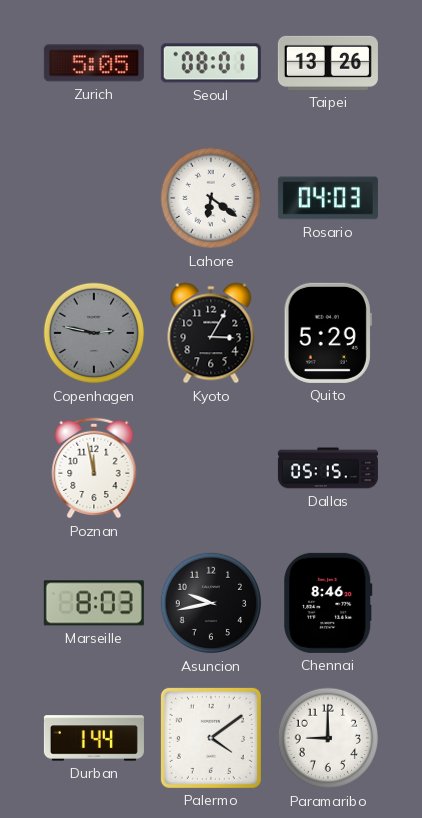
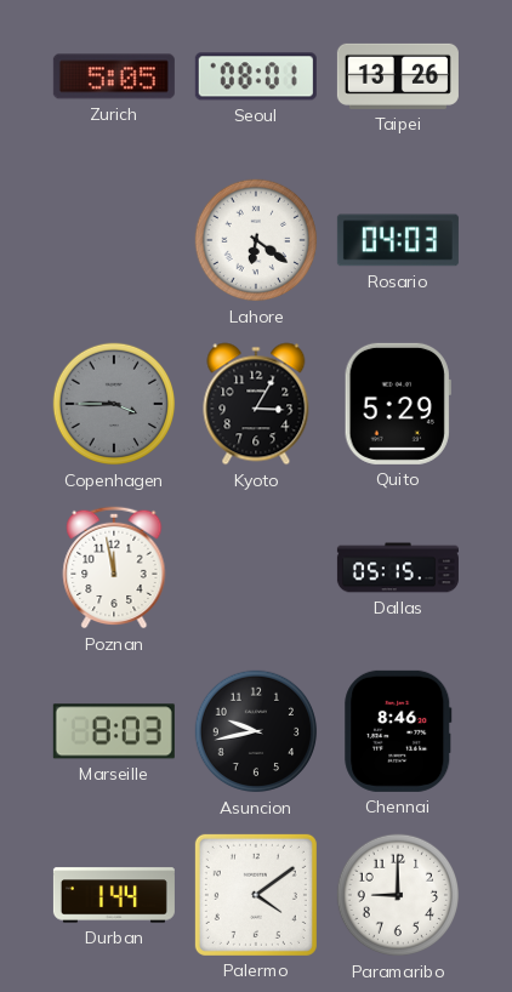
Copenhagen: 2:47 -> 3:45 (114, 404)
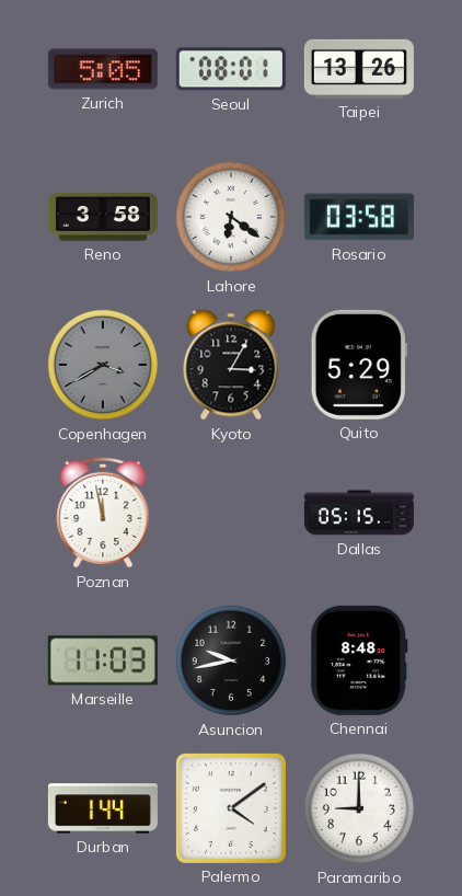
Reno: none -> 3:58 (103, 217)
Rosario: 04:03 -> 03:58 (359, 217)
Copenhagen: 3:45 -> 3:40 (103, 365)
Marseille: 8:03 -> 11:03 (103, 660)
Chennai: 8:46 -> 8:48 (359, 660)
